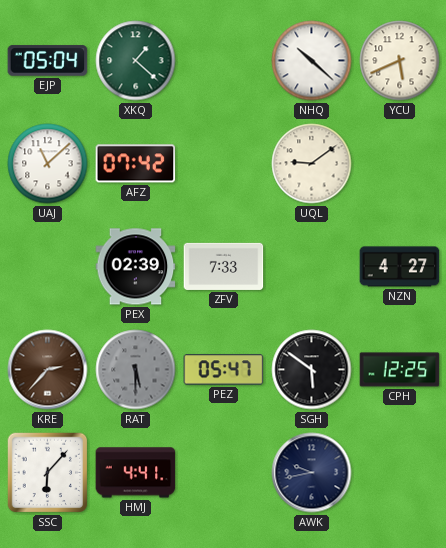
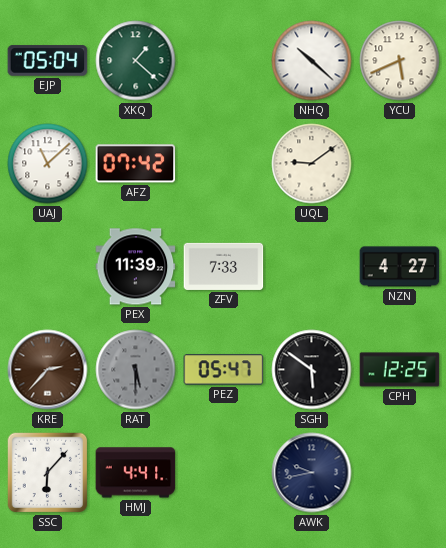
PEX: 02:39 -> 11:39 (136, 267)
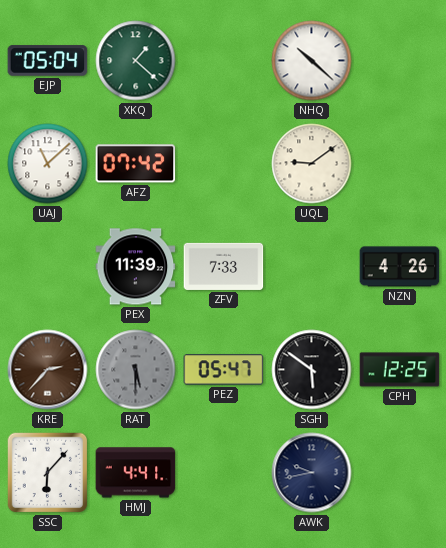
YCU: 5:41 -> none (400, 61)
NZN: 4:27 -> 4:26 (400, 267)
